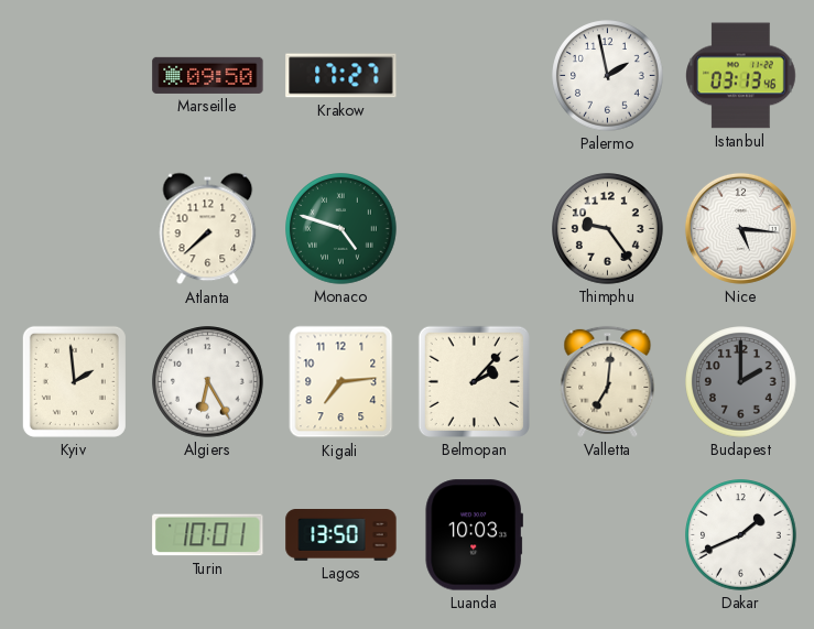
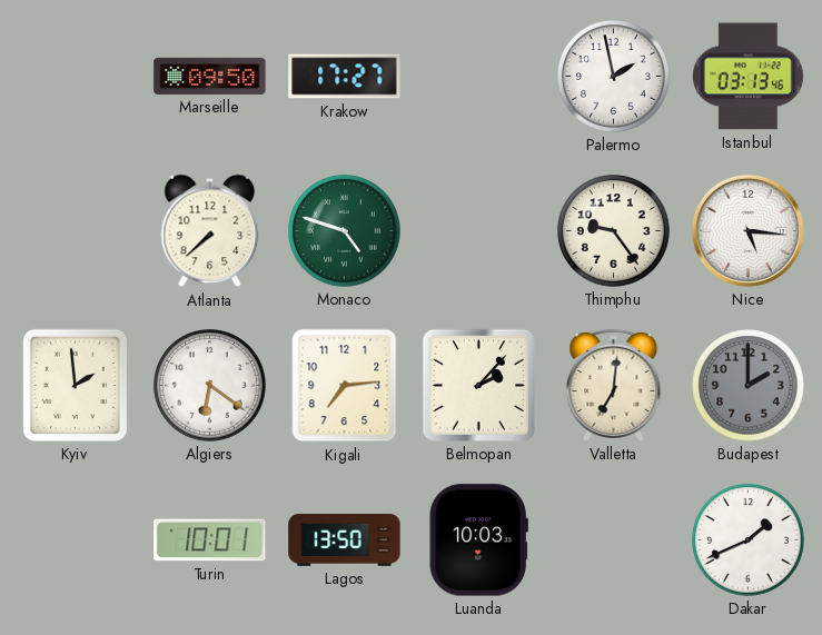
Algiers: 6:25 -> 6:21 (210, 386)
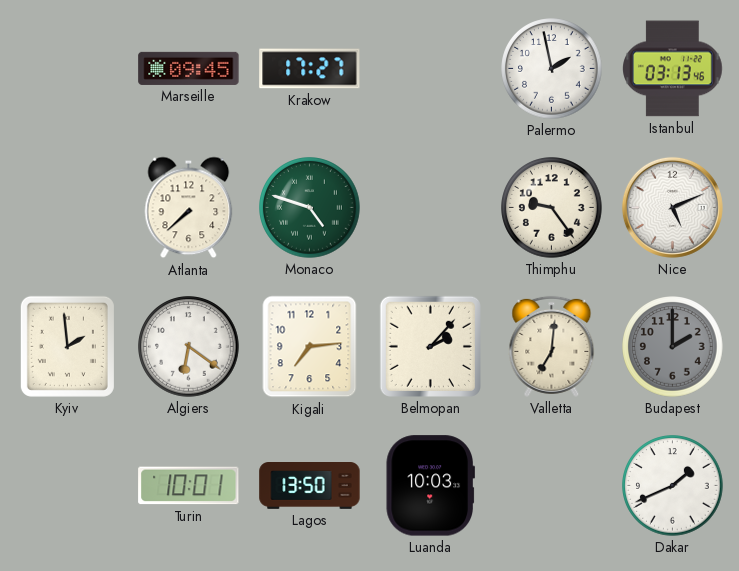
Marseille: 09:50 -> 09:45 (189, 68)
Nice: 5:16 -> 5:11 (672, 207)
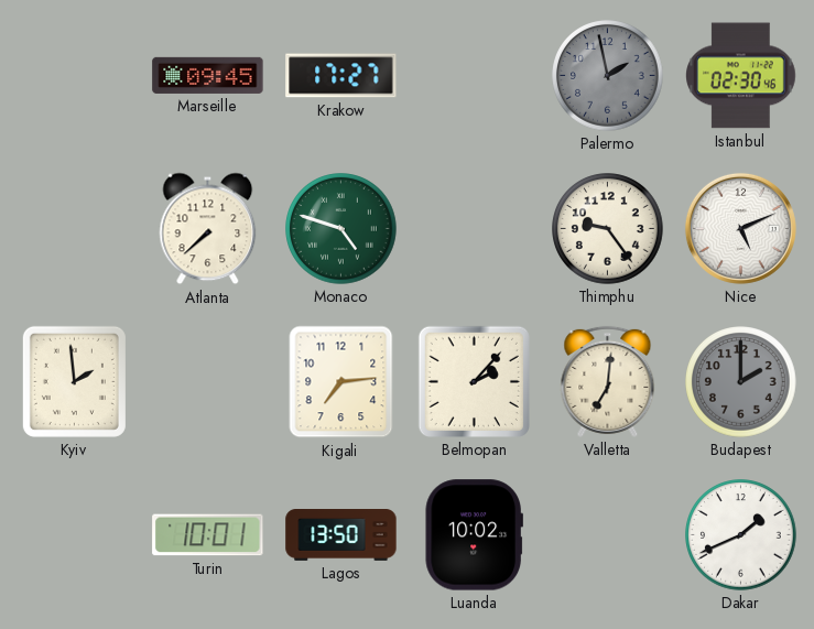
Palermo dial: white -> grey (608, 76)
Istanbul: 03:13 -> 02:30 (741, 76)
Algiers: 6:21 -> none (189, 347)
Luanda: 10:03 -> 10:02 (474, 535)
